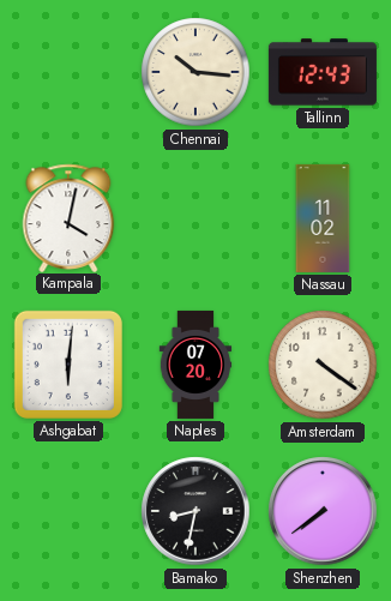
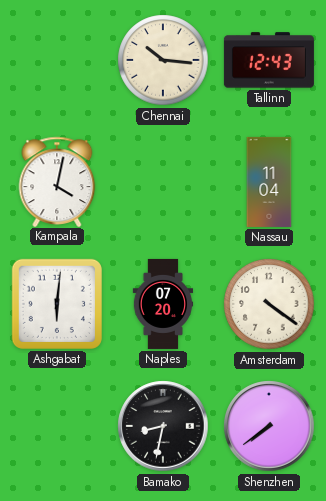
Nassau: 11:02 -> 11:04 (269, 182)
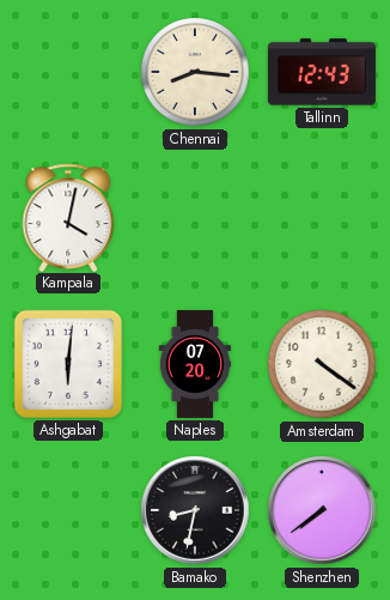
Chennai: 10:16 -> 8:16 (195, 72)
Nassau: 11:04 -> none (269, 182)
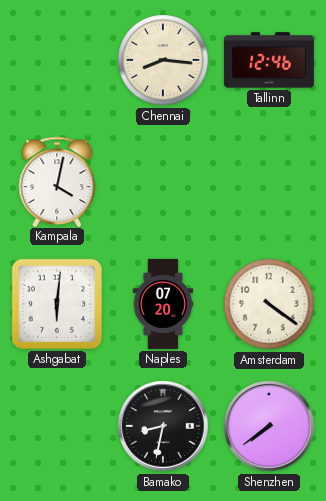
Tallinn: 12:43 -> 12:46 (269, 60)
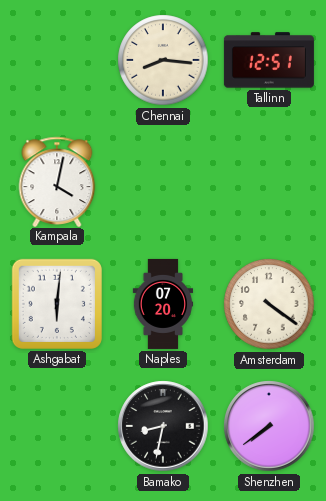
Tallinn: 12:46 -> 12:51 (269, 60)
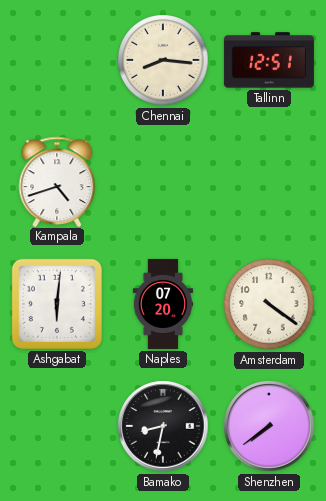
Kampala: 4:02 -> 4:42 (57, 181)
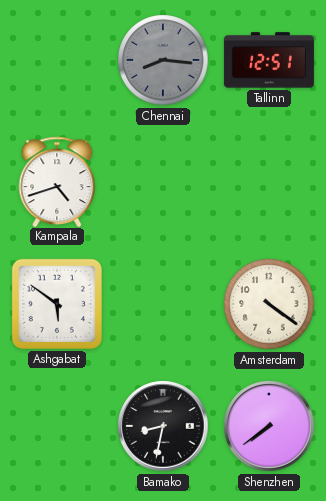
Chennai dial: cream -> grey (163, 60)
Ashgabat: 6:01 -> 5:51 (57, 304)
Naples: 07:20 -> none (163, 304)
